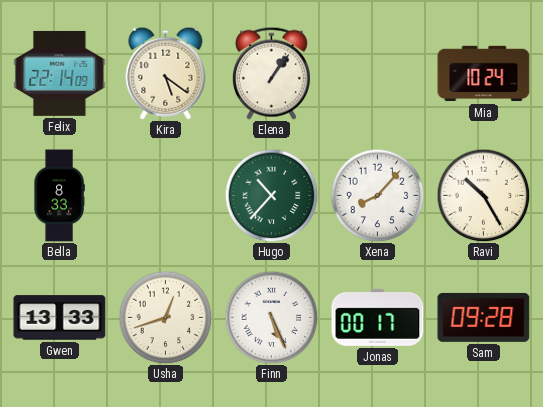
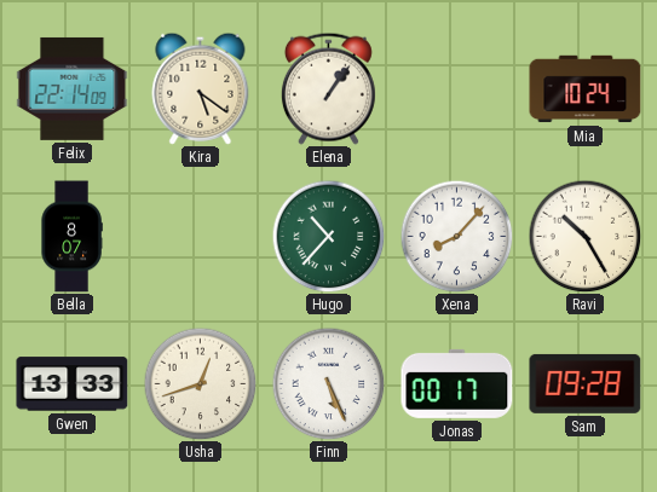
Bella: 8:33 -> 8:07 (71, 237)
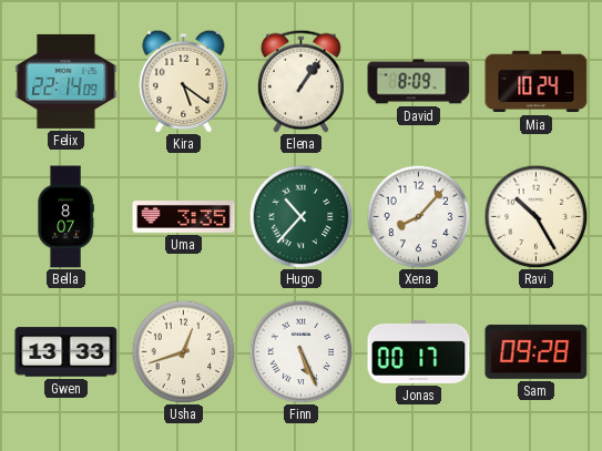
David: none -> 8:09 (419, 82)
Uma: none -> 3:35 (184, 217)
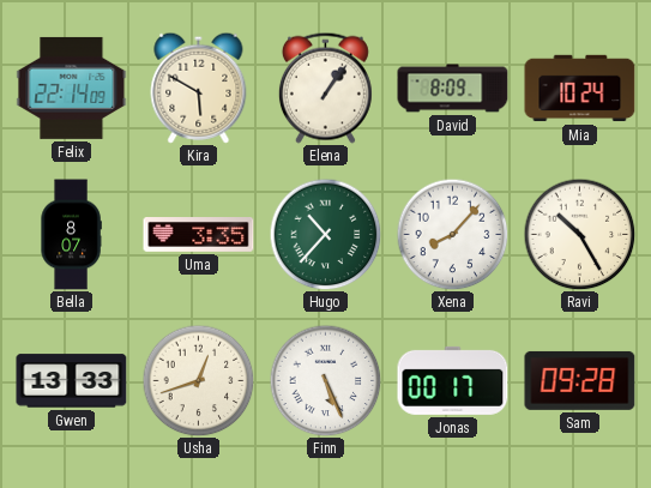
Kira: 5:21 -> 5:50 (199, 88)
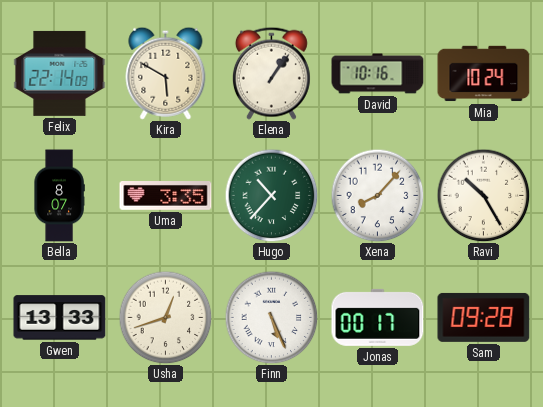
David: 8:09 -> 10:16 (378, 74)
